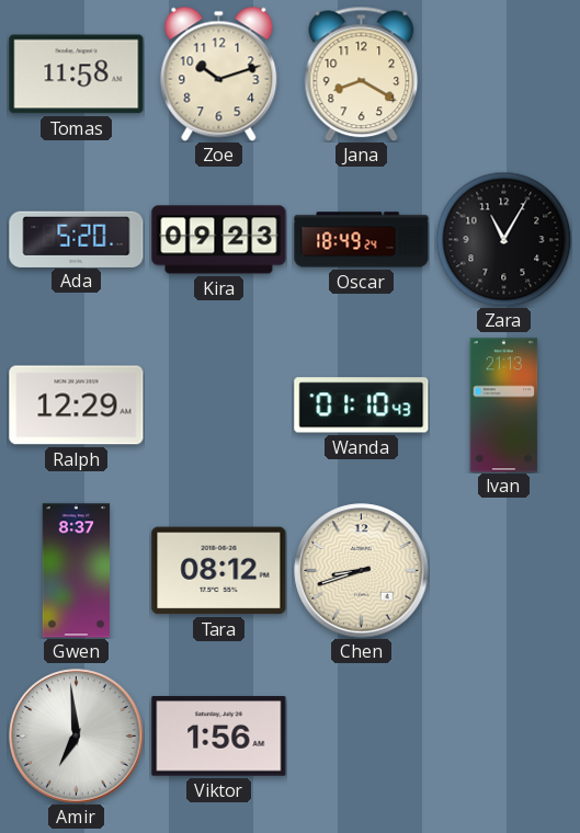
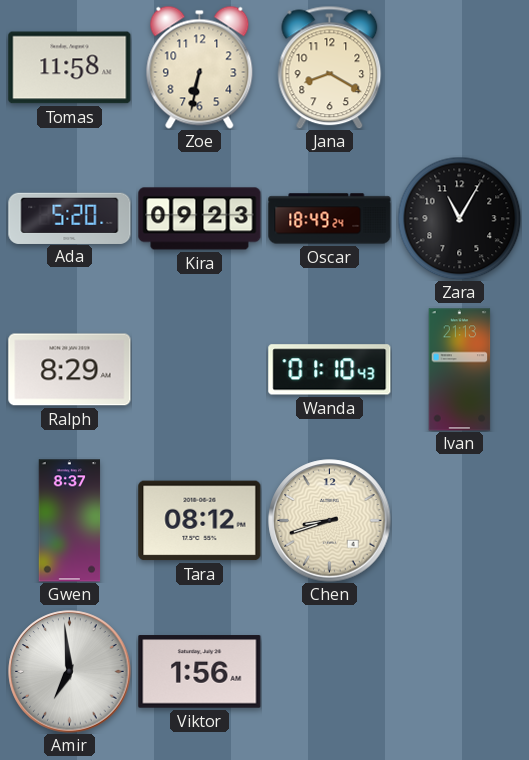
Zoe: 10:12 -> 6:32 (200, 67)
Ralph: 12:29 -> 8:29 (70, 370)
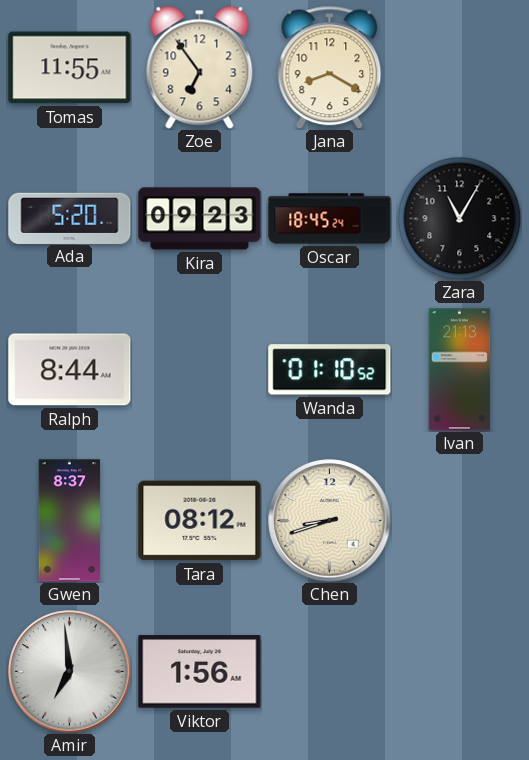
Tomas: 11:58 -> 11:55 (70, 68)
Zoe: 6:32 -> 6:54 (200, 67)
Oscar: 18:49 -> 18:45 (330, 219)
Ralph: 8:29 -> 8:44 (70, 370)
Wanda: 01:10:43 -> 01:10:52 (330, 370)
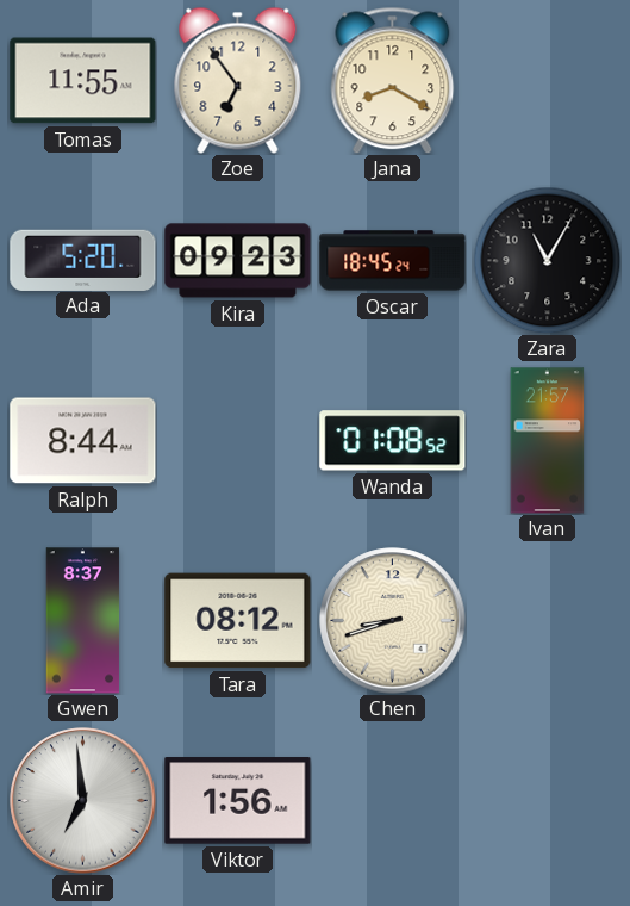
Wanda: 01:10 -> 01:08 (393, 441)
Ivan: 21:13 -> 21:57 (548, 441)
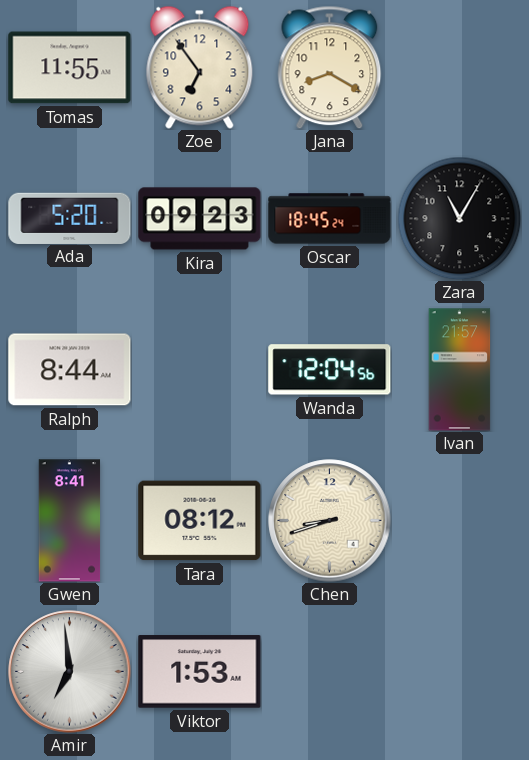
Wanda: 01:08 -> 12:04 (330, 370)
Gwen: 8:37 -> 8:41 (70, 521)
Viktor: 1:56 -> 1:53 (200, 672)
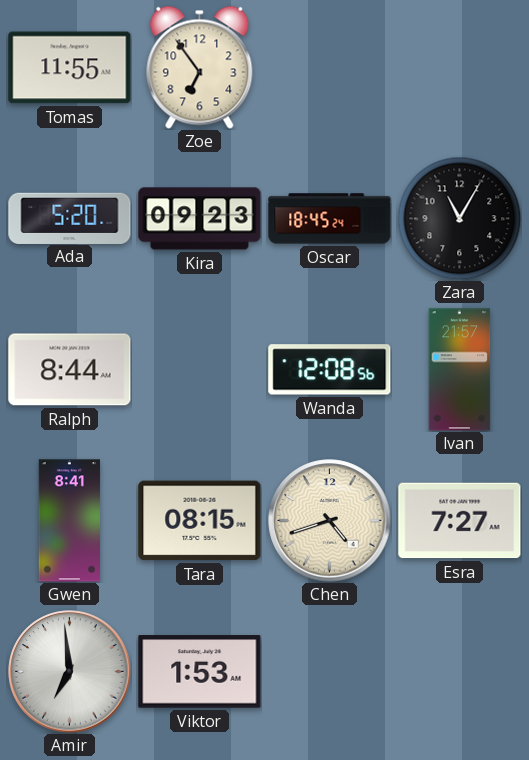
Jana: 8:20 -> none (330, 67)
Wanda: 12:04 -> 12:08 (330, 370)
Tara: 08:12 -> 08:15 (200, 521)
Chen: 8:42 -> 4:42 (330, 521)
Esra: none -> 7:27 (460, 521)
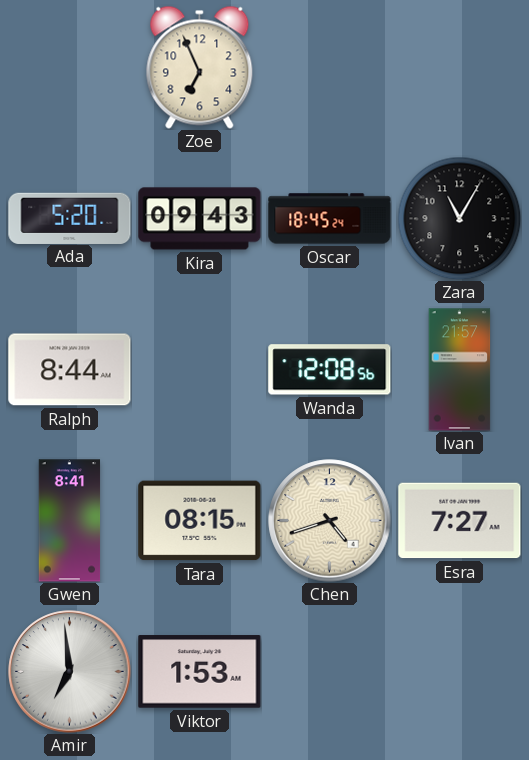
Tomas: 11:55 -> none (70, 68)
Zoe: 6:54 -> 6:56 (200, 67)
Kira: 09:23 -> 09:43 (200, 219)
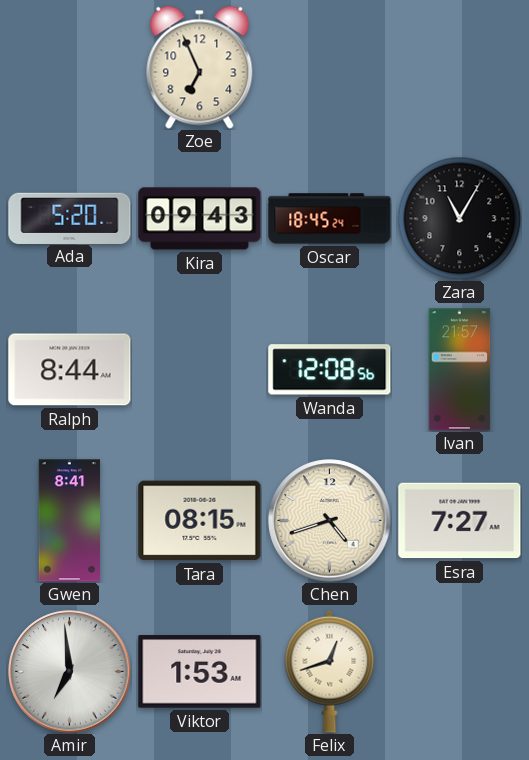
Felix: none -> 12:42 (330, 671)
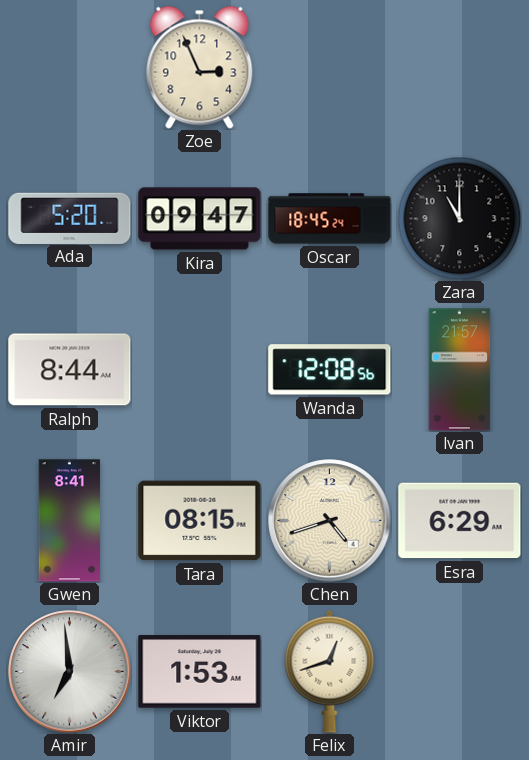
Zoe: 6:56 -> 2:56 (200, 67)
Kira: 09:43 -> 09:47 (200, 219)
Zara: 11:05 -> 11:00 (459, 218)
Esra: 7:27 -> 6:29 (460, 521)
